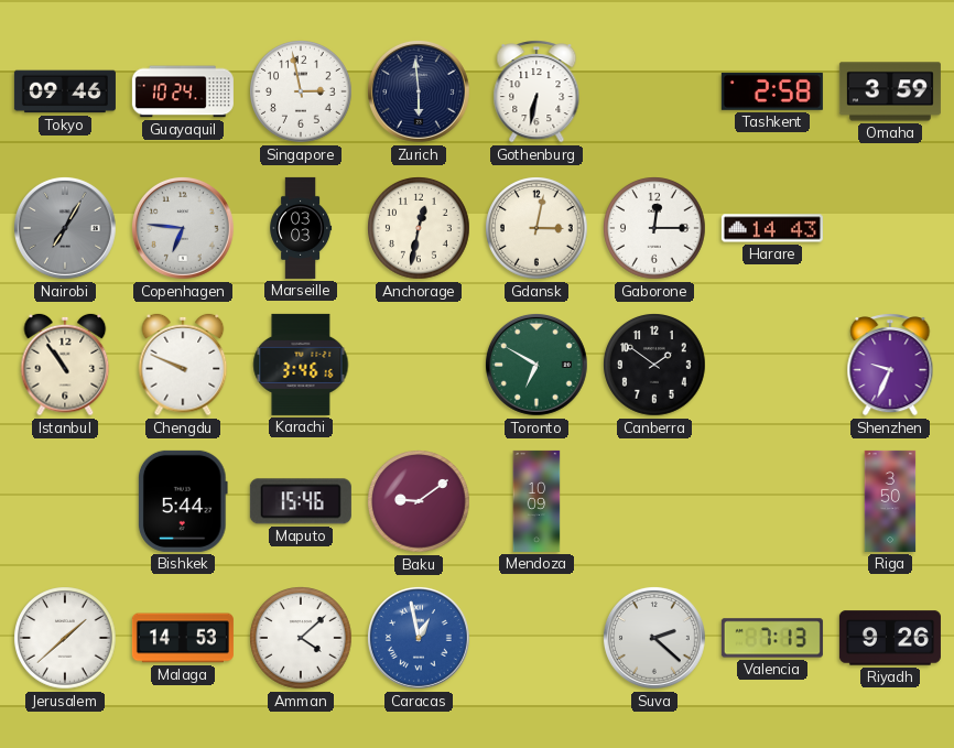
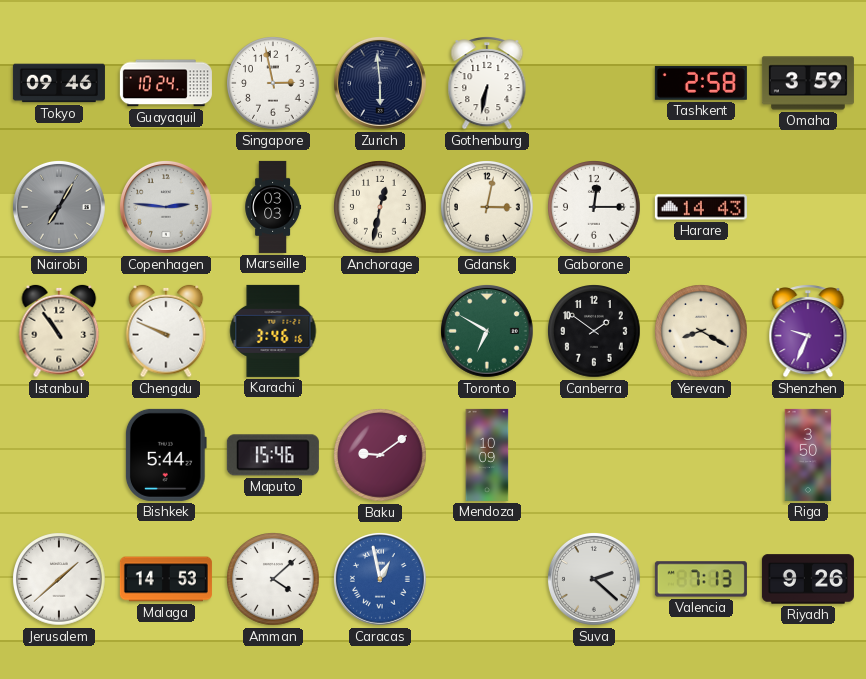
Copenhagen: 6:46 -> 2:46 (166, 207)
Yerevan: none -> 8:20 (701, 331)
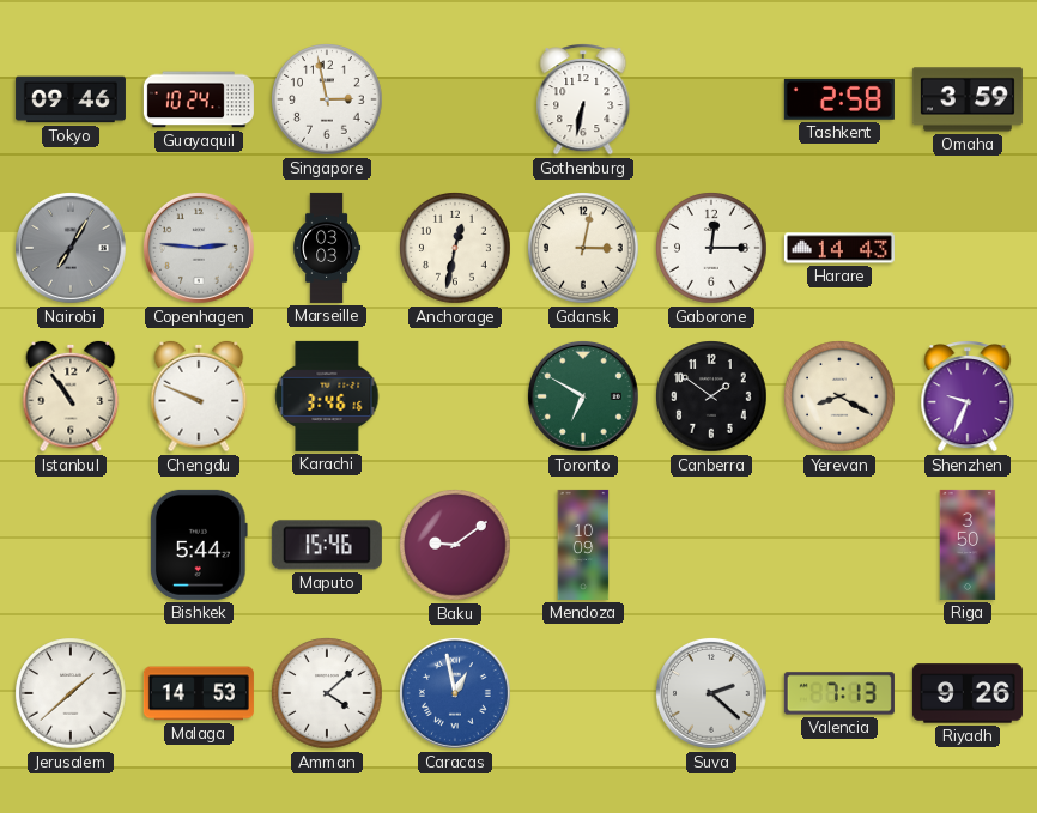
Zurich: 5:59 -> none (380, 83)
